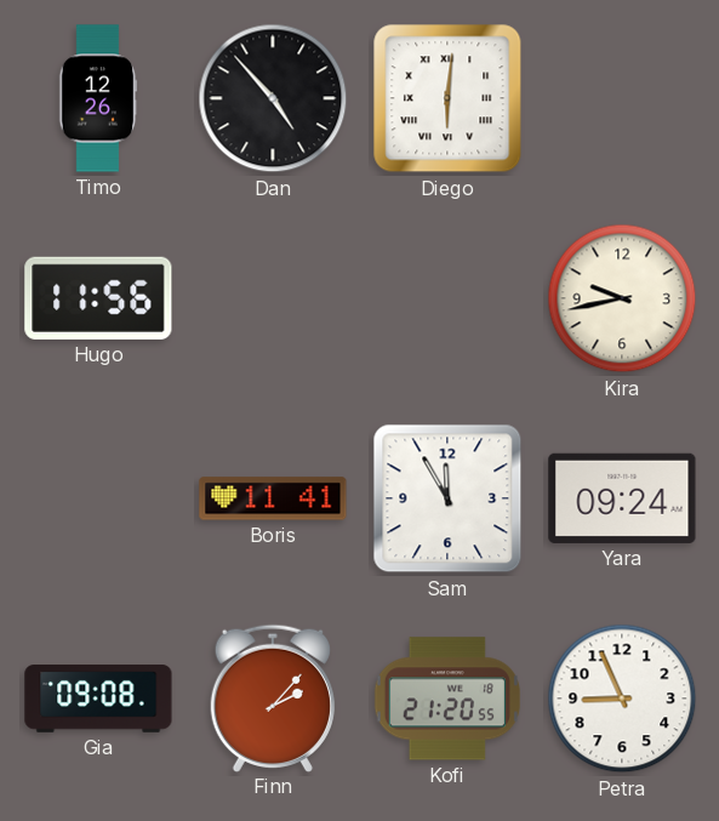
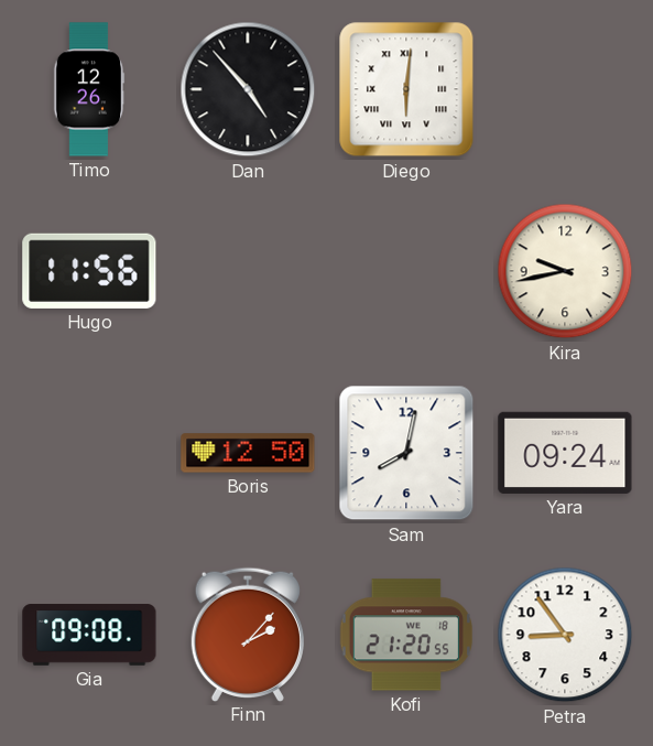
Boris: 11:41 -> 12:50 (248, 453)
Sam: 11:55 -> 8:02 (406, 453)
Petra: 8:56 -> 8:54 (565, 635)
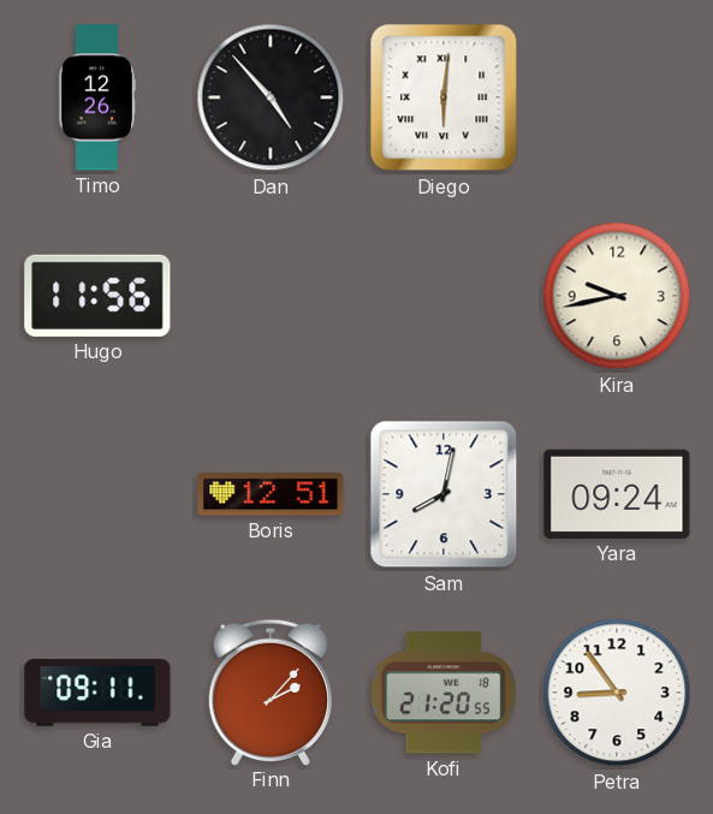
Boris: 12:50 -> 12:51 (271, 494)
Gia: 09:08 -> 09:11 (97, 693)
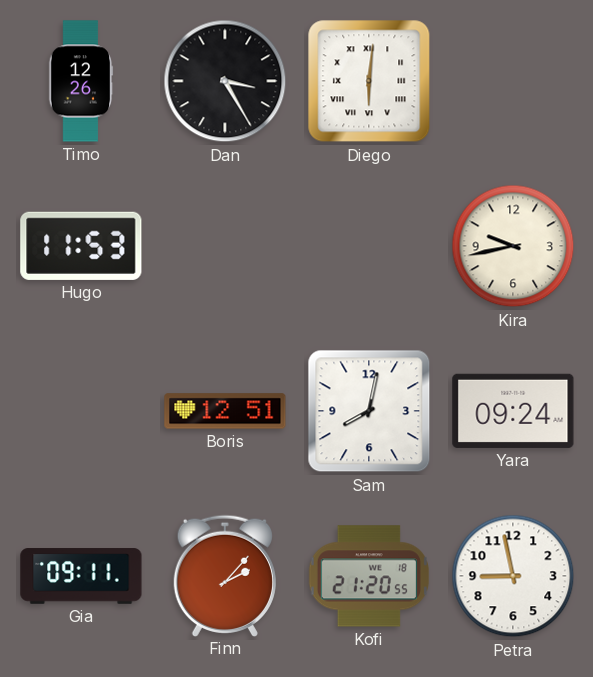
Dan: 4:53 -> 3:25 (225, 81)
Hugo: 11:56 -> 11:53 (81, 246)
Petra: 8:54 -> 8:58 (513, 576)
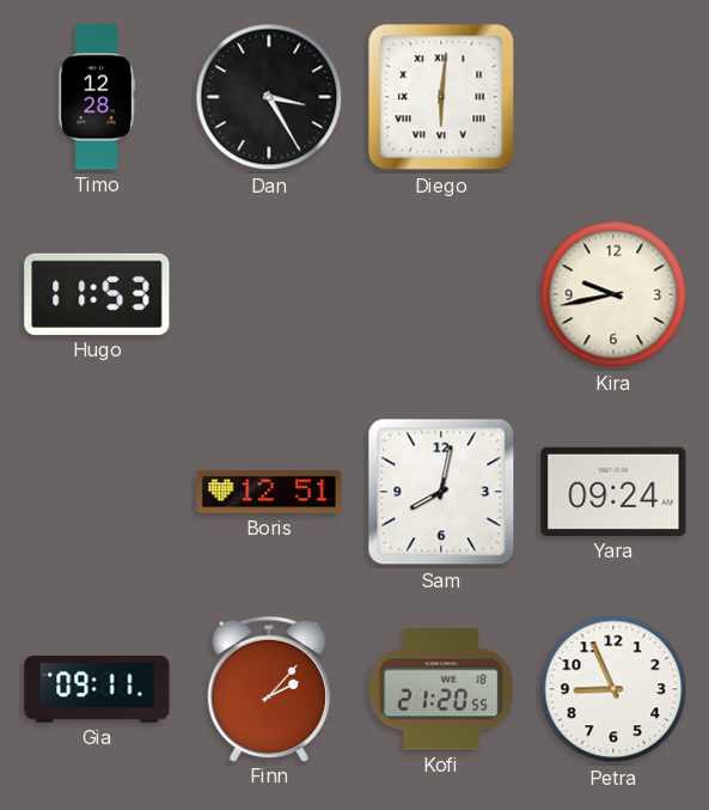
Timo: 12:26 -> 12:28 (97, 97)
Petra: 8:58 -> 8:56 (613, 689)
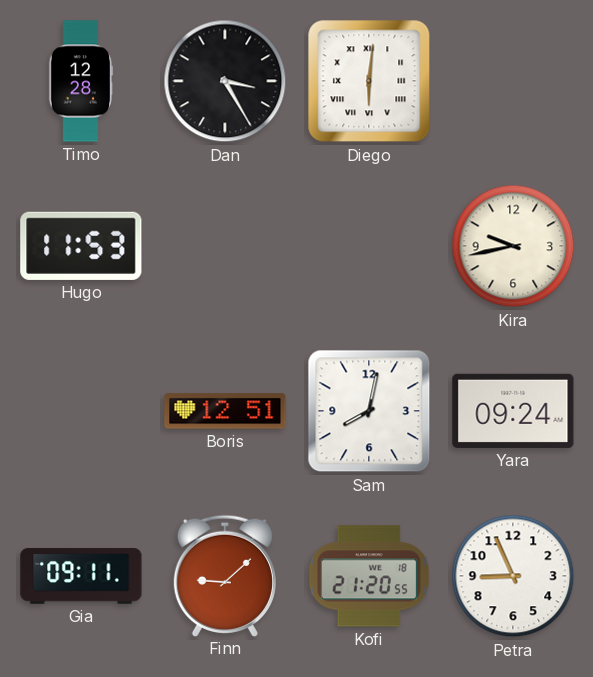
Finn: 2:07 -> 9:08 (225, 575)
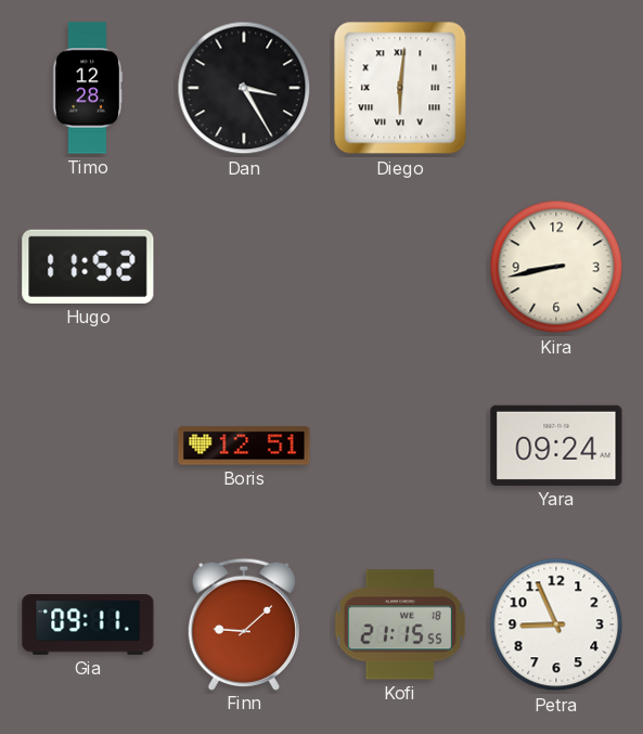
Hugo: 11:53 -> 11:52 (88, 267)
Kira: 9:43 -> 8:43 (556, 267)
Sam: 8:02 -> none (369, 411)
Kofi: 21:20 -> 21:15 (400, 624)
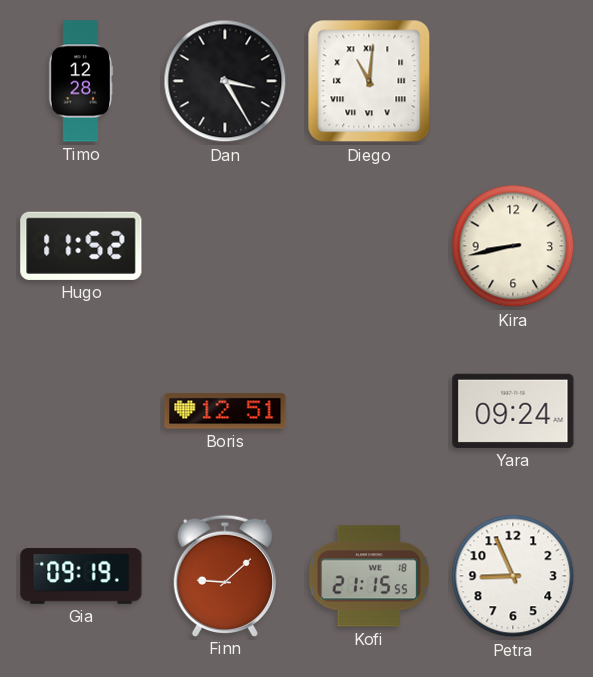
Diego: 6:01 -> 11:01 (369, 81)
Gia: 09:11 -> 09:19 (81, 576)
